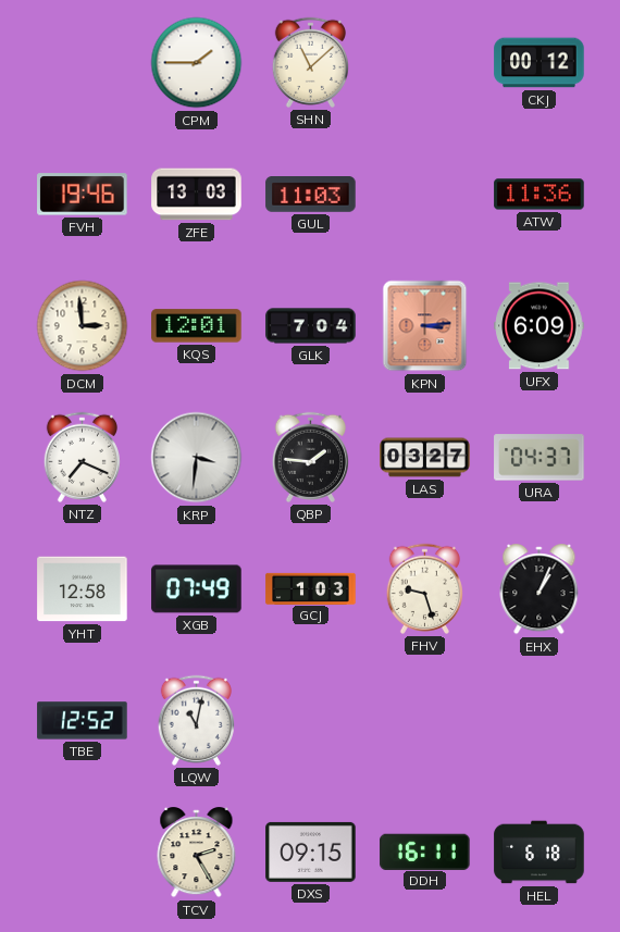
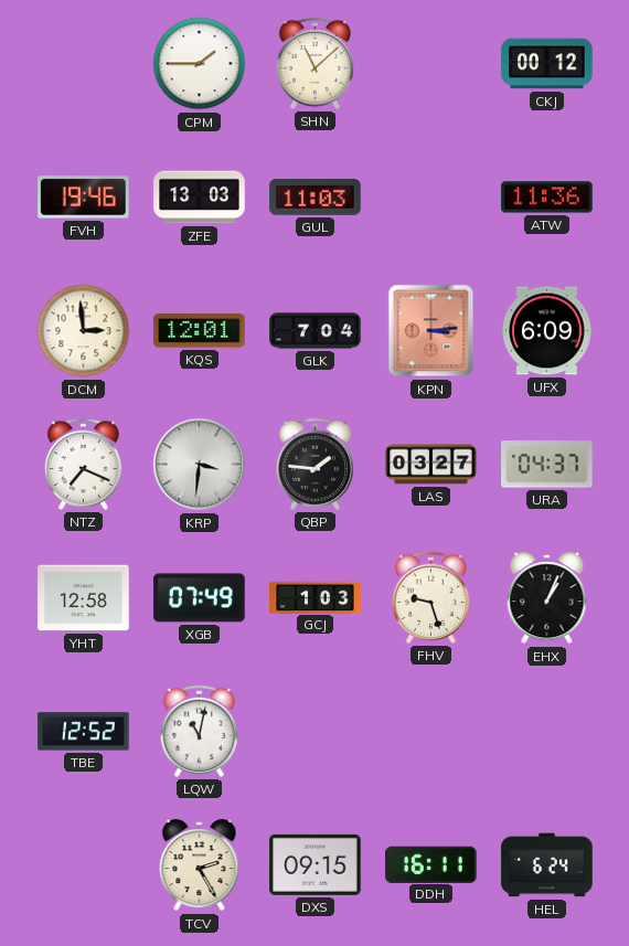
HEL: 6:18 -> 6:24 (547, 865)
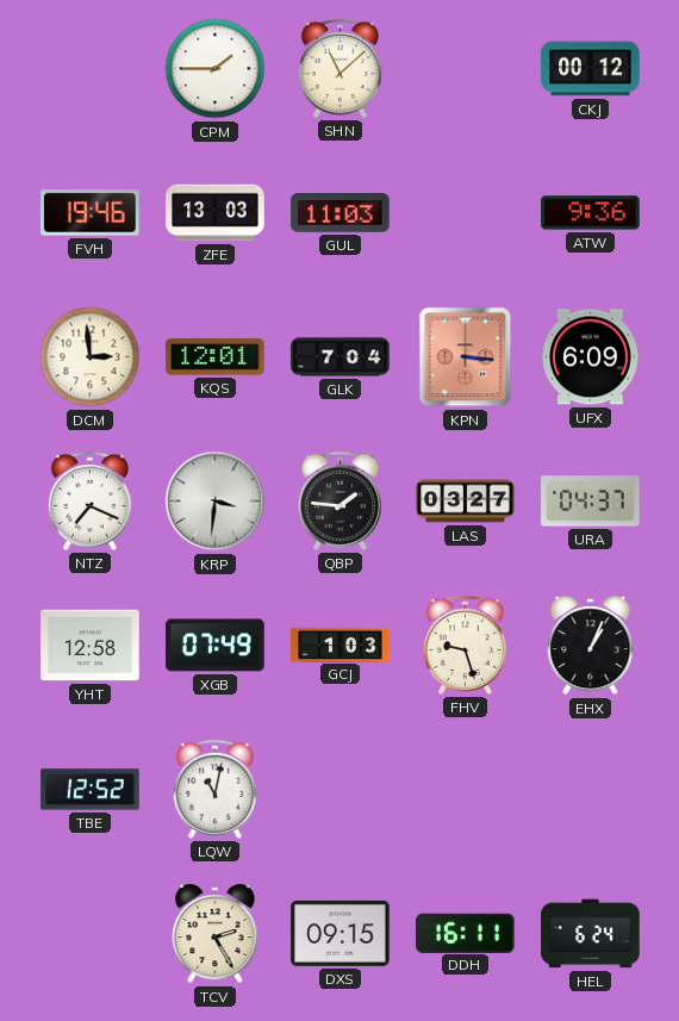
ATW: 11:36 -> 9:36 (591, 213)
KPN: 3:14 -> 3:16 (466, 357)
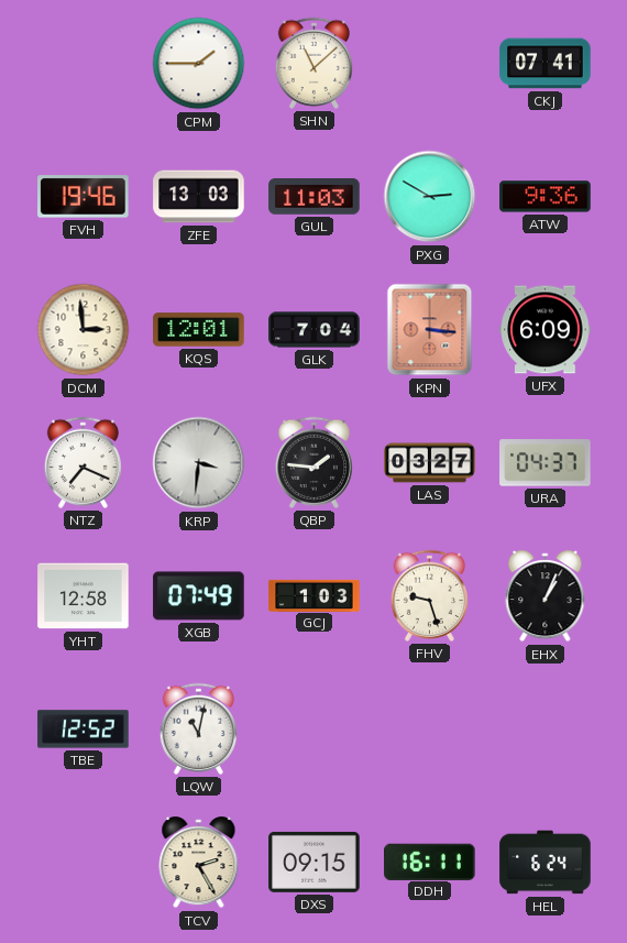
CKJ: 00:12 -> 07:41 (546, 64)
PXG: none -> 2:50 (430, 197)
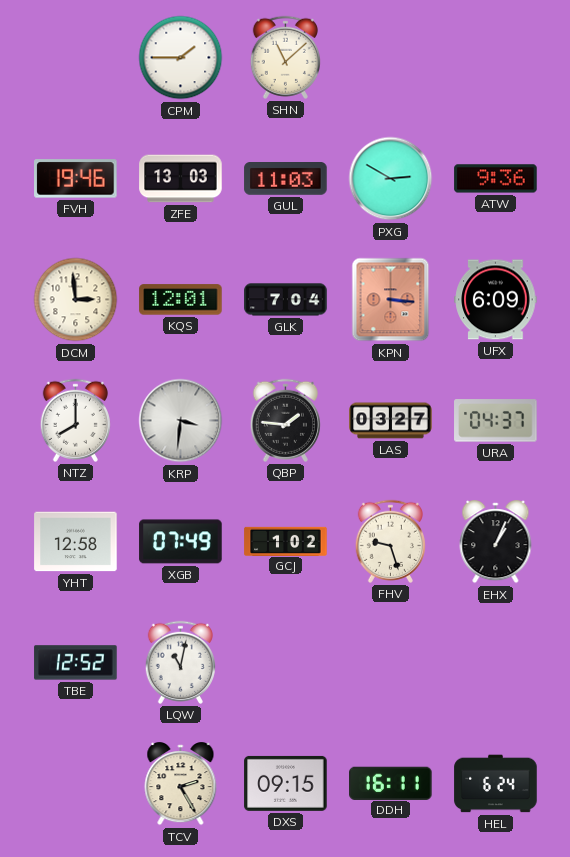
CKJ: 07:41 -> none (546, 64)
NTZ: 7:19 -> 8:00 (75, 420)
GCJ: 1:03 -> 1:02 (286, 541)
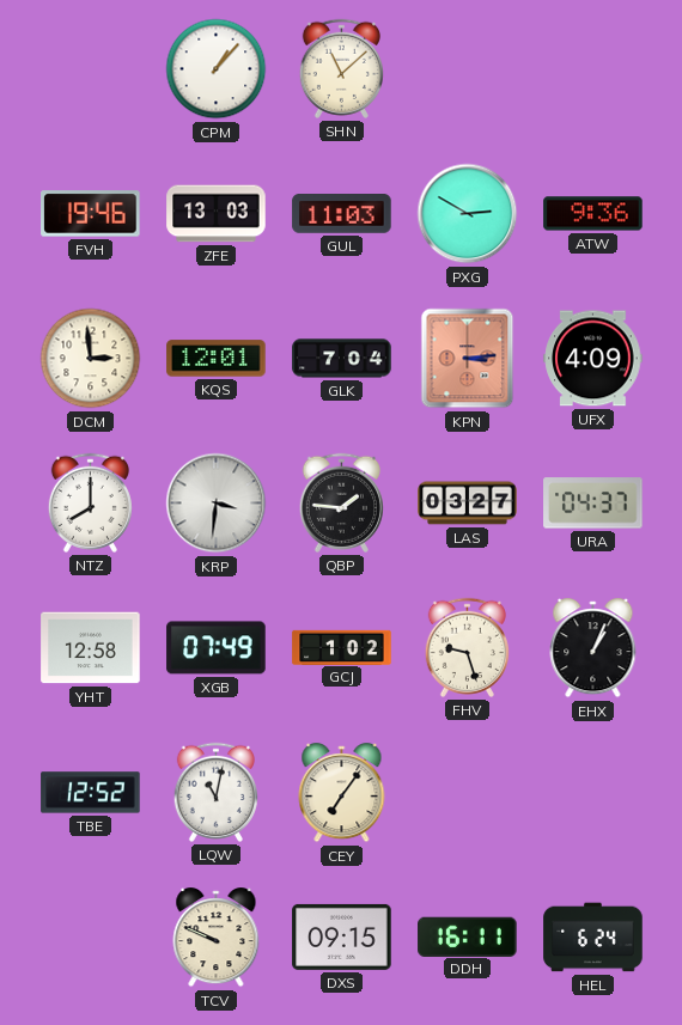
CPM: 1:45 -> 1:07 (217, 69)
KPN: 3:16 -> 3:14 (468, 359)
UFX: 6:09 -> 4:09 (593, 359)
CEY: none -> 7:06 (342, 793)
TCV: 2:25 -> 9:49 (217, 938)
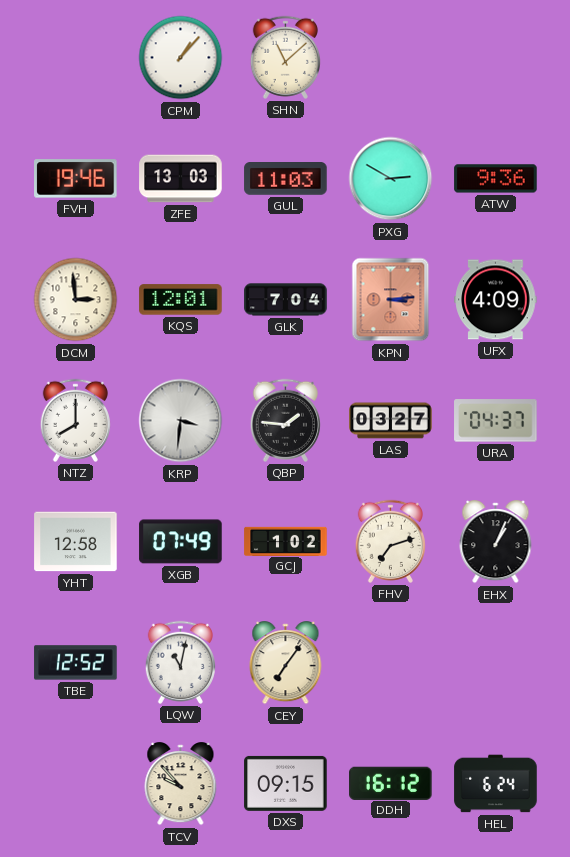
FHV: 9:27 -> 7:12 (390, 541)
TCV: 9:49 -> 9:53 (181, 784)
DDH: 16:11 -> 16:12 (391, 783)
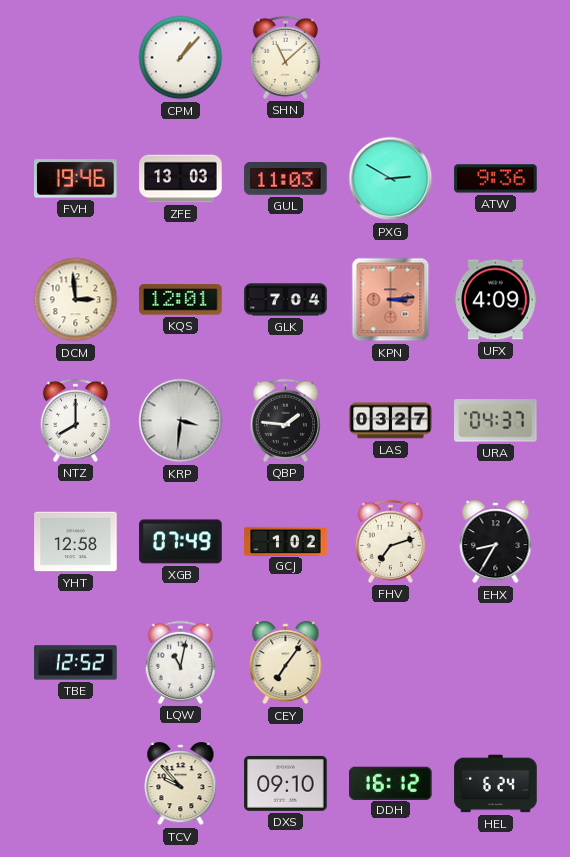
EHX: 1:04 -> 8:35 (496, 542)
DXS: 09:15 -> 09:10 (286, 783)
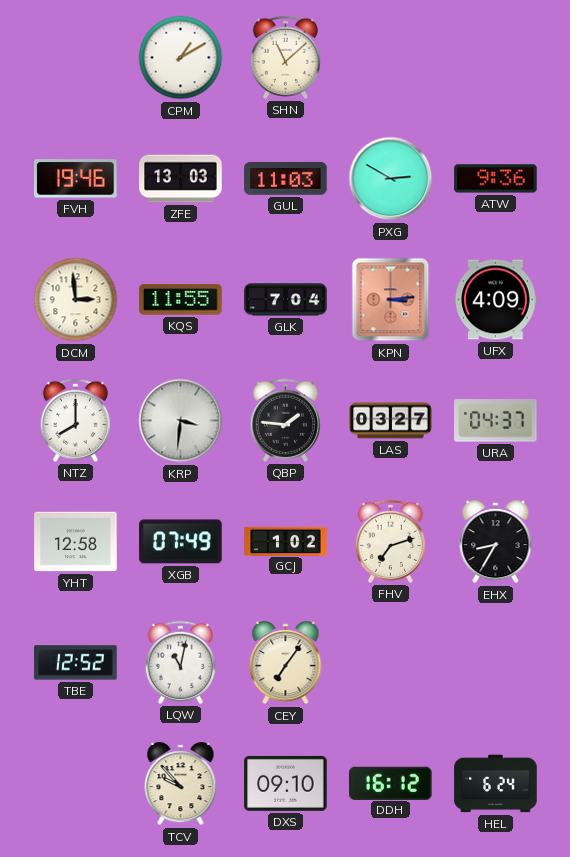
CPM: 1:07 -> 1:10 (181, 58)
KQS: 12:01 -> 11:55 (181, 300)
